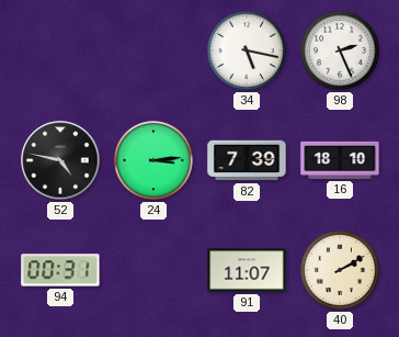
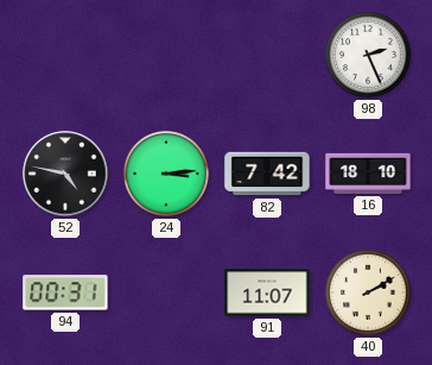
34: 5:17 -> none (247, 50)
82: 7:39 -> 7:42 (267, 174)
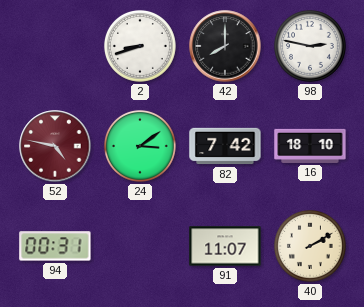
2: none -> 8:42 (140, 46)
42: none -> 8:00 (225, 46)
98: 2:26 -> 2:47 (310, 46)
52 dial: black -> burgundy (55, 146)
24: 3:14 -> 3:09 (140, 146)
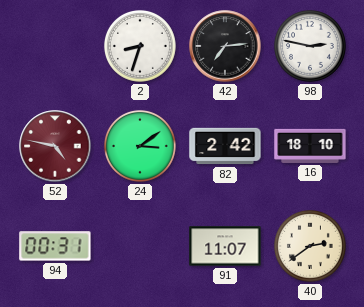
2: 8:42 -> 8:33 (140, 46)
42: 8:00 -> 7:14 (225, 46)
82: 7:42 -> 2:42 (225, 146)
40: 2:10 -> 2:39 (310, 246)
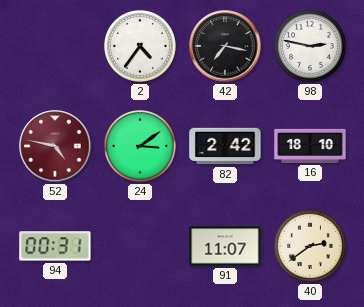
2: 8:33 -> 4:36 (140, 46)
42: 7:14 -> 7:17 (225, 46)
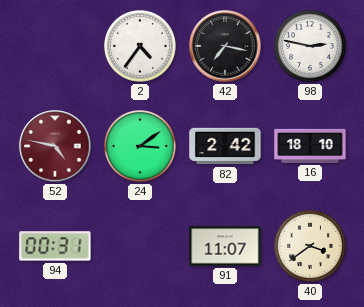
40: 2:39 -> 3:39 (310, 246)
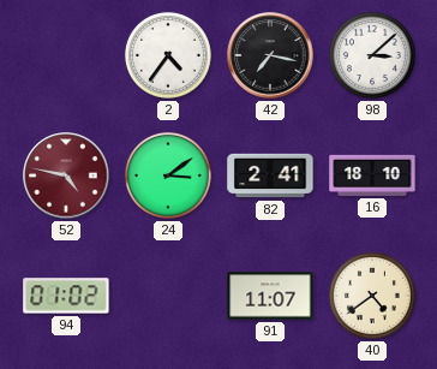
98: 2:47 -> 3:08 (372, 55)
82: 2:42 -> 2:41 (270, 175)
94: 00:31 -> 01:02 (66, 296)
40: 3:39 -> 4:39 (372, 296)
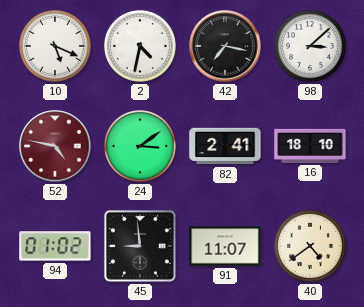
10: none -> 5:19 (55, 46)
2: 4:36 -> 4:32 (140, 46)
45: none -> 8:59 (140, 246)
